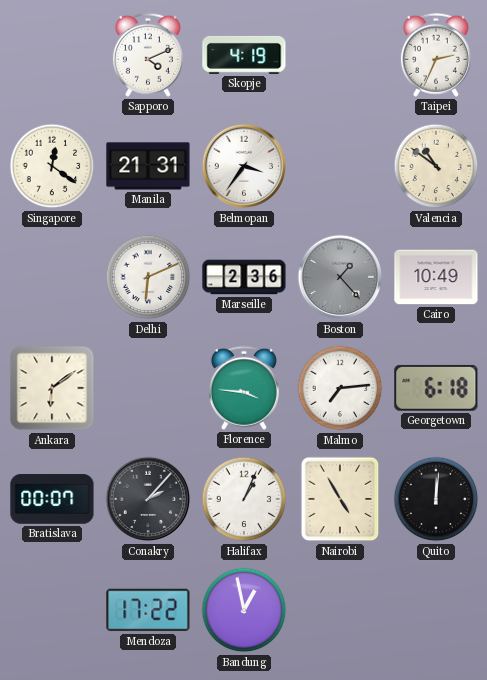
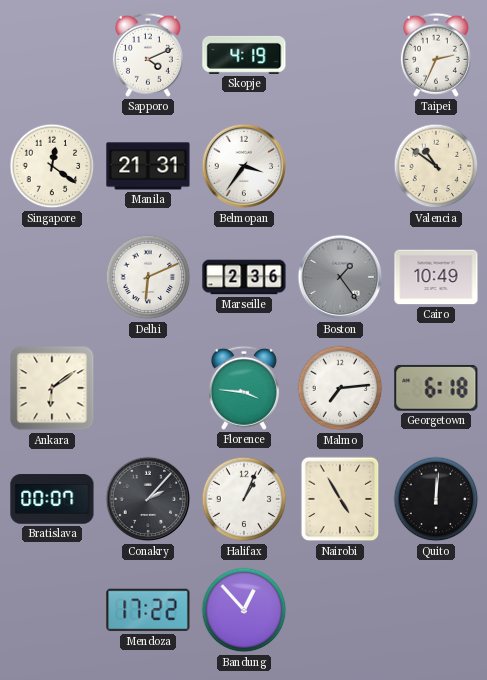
Boston: 1:23 -> 1:24 (340, 277)
Bandung: 12:58 -> 12:53 (244, 610)
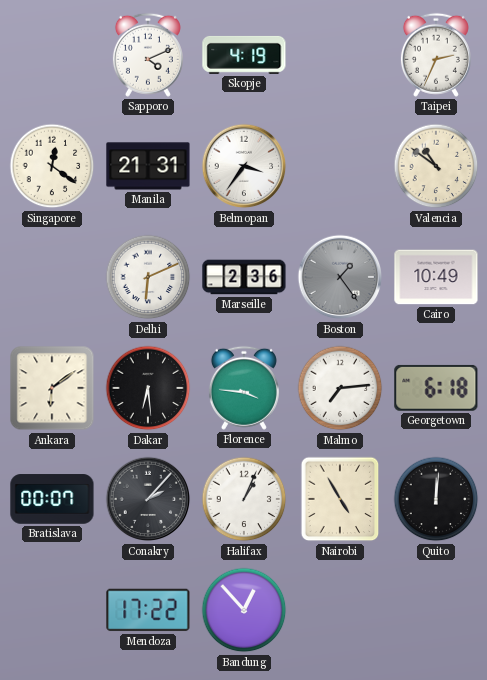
Dakar: none -> 6:29 (148, 388)
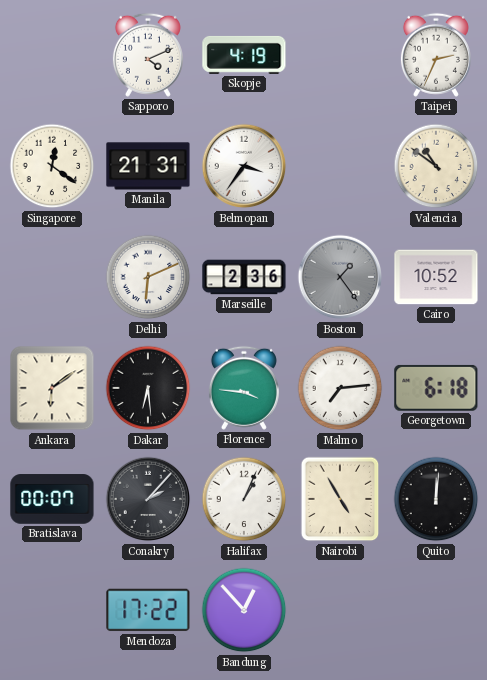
Cairo: 10:49 -> 10:52 (436, 277)
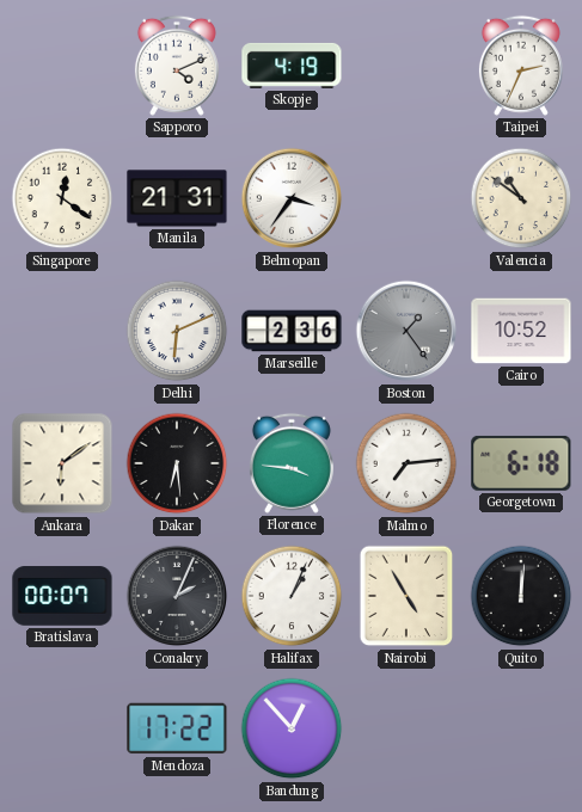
Conakry: 2:07 -> 2:04 (177, 596)
